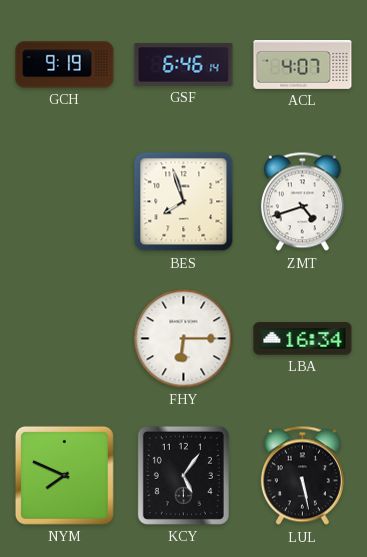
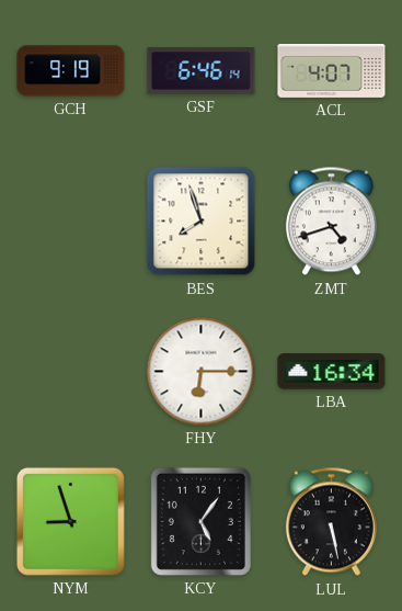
NYM: 7:49 -> 8:57 (70, 521)
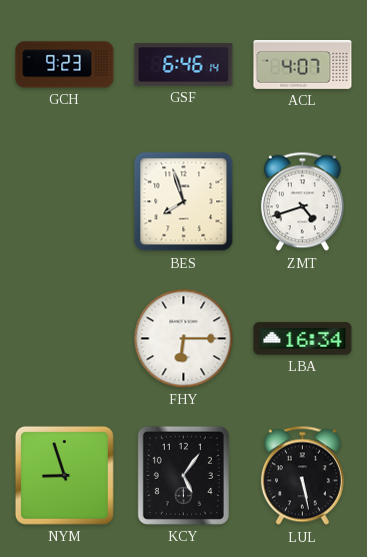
GCH: 9:19 -> 9:23 (65, 65)
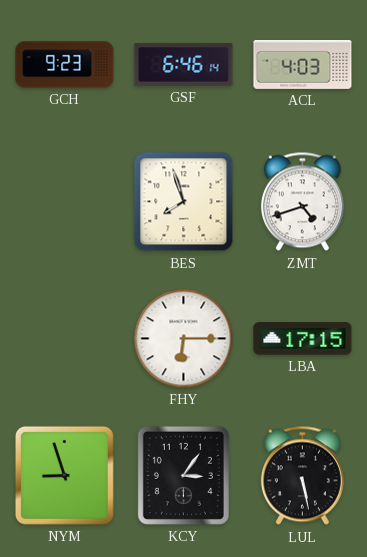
ACL: 4:07 -> 4:03 (303, 65)
LBA: 16:34 -> 17:15 (303, 339)
KCY: 5:06 -> 3:06 (183, 475)
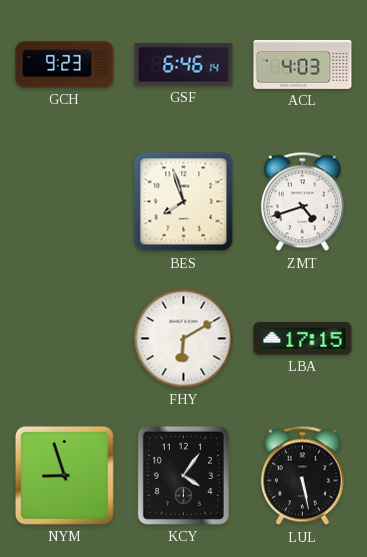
FHY: 6:15 -> 6:10 (184, 339)
KCY: 3:06 -> 4:06 (183, 475)
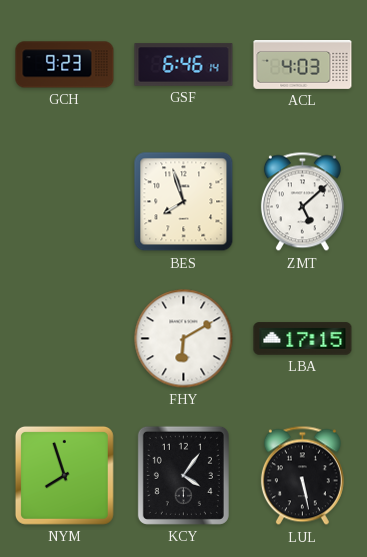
ZMT: 4:42 -> 5:08 (302, 202)
NYM: 8:57 -> 7:57 (64, 475)
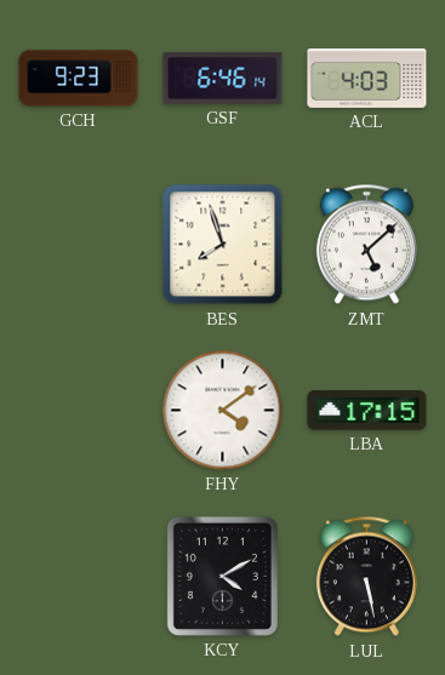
FHY: 6:10 -> 4:09 (223, 411)
NYM: 7:57 -> none (64, 475)
KCY: 4:06 -> 4:10 (222, 576)
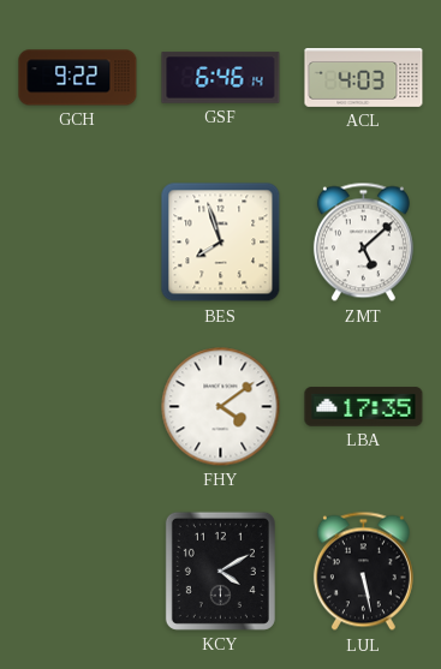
GCH: 9:23 -> 9:22 (78, 78)
LBA: 17:15 -> 17:35 (364, 407)
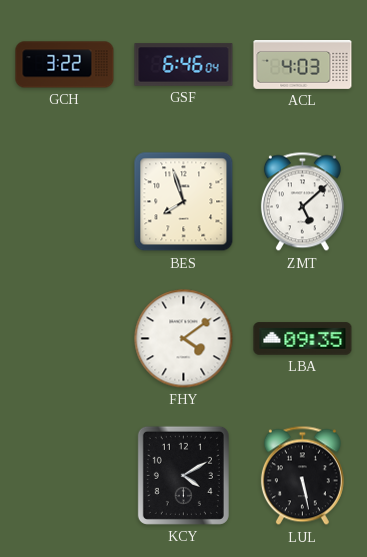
GCH: 9:22 -> 3:22 (65, 65)
GSF: 6:46:14 -> 6:46:04 (184, 65)
LBA: 17:35 -> 09:35 (303, 339)
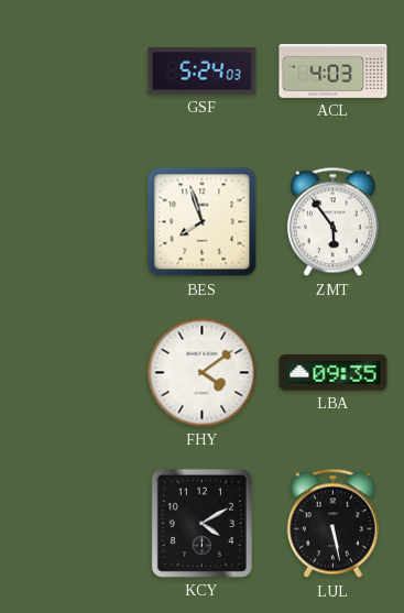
GCH: 3:22 -> none (65, 65)
GSF: 6:46 -> 5:24 (203, 72)
ZMT: 5:08 -> 5:54 (332, 222)
